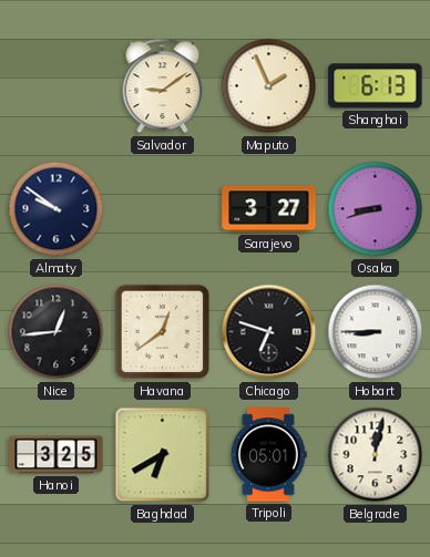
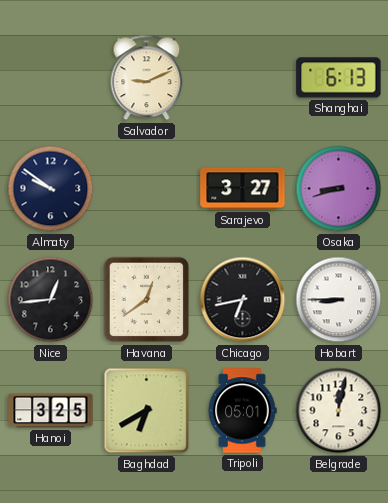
Salvador: 9:09 -> 9:11 (147, 78)
Maputo: 1:56 -> none (269, 86)
Chicago: 6:48 -> 6:43 (243, 300)
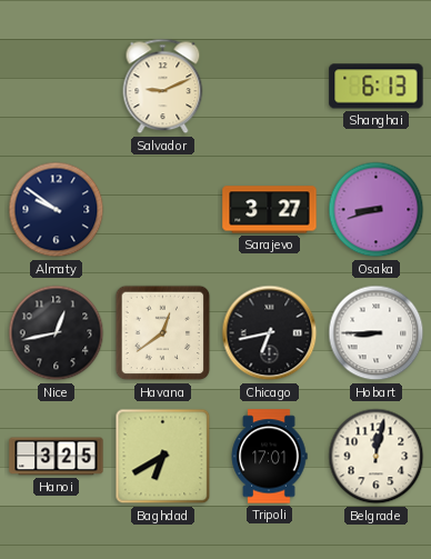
Nice: 12:44 -> 12:43 (57, 333)
Tripoli: 05:01 -> 17:01 (269, 457)
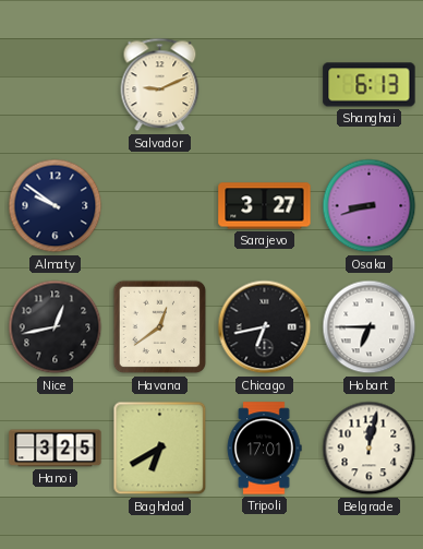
Hobart: 8:45 -> 6:45 (370, 327)
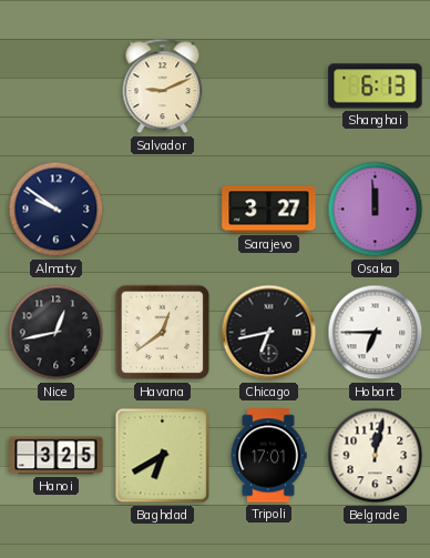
Osaka: 8:42 -> 11:59 (376, 210)
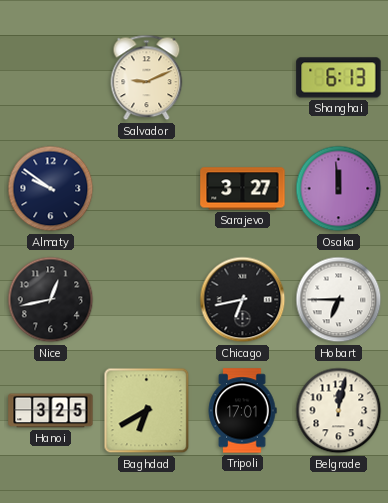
Havana: 12:39 -> none (163, 333)
